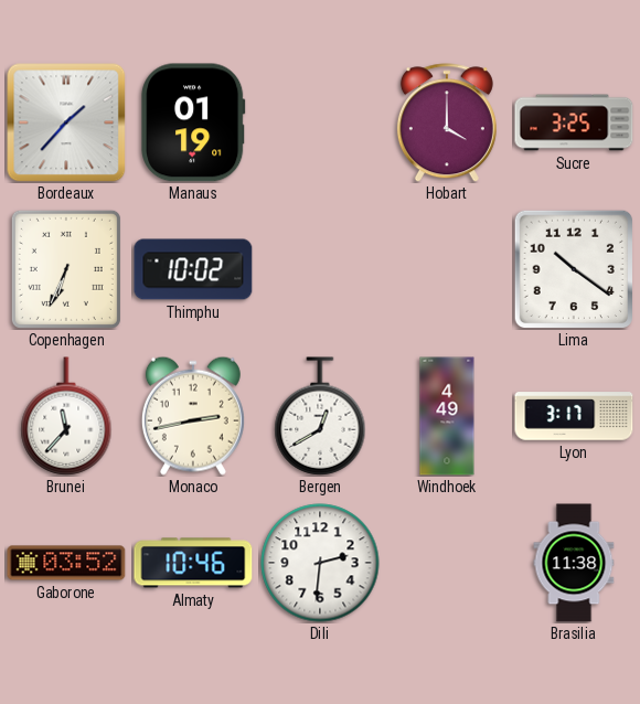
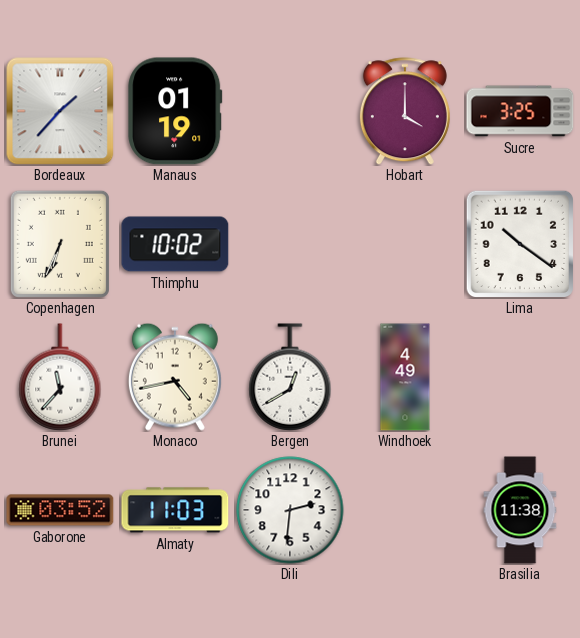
Monaco: 2:43 -> 4:43 (175, 377)
Lyon: 3:17 -> none (574, 416)
Almaty: 10:46 -> 11:03 (175, 510)
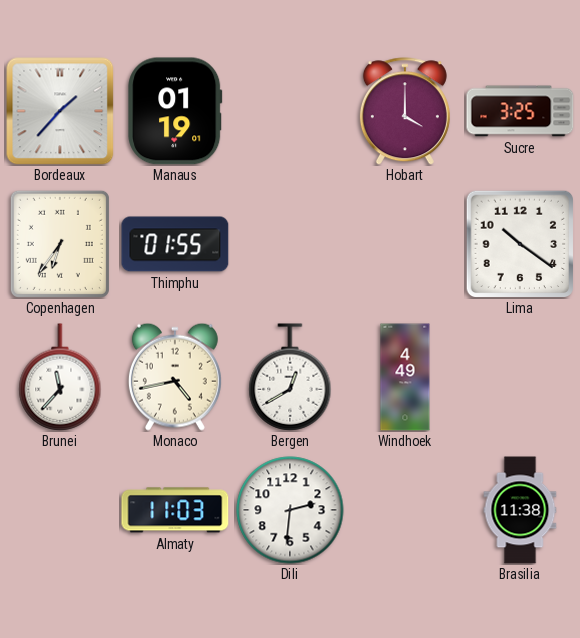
Copenhagen: 6:34 -> 6:36 (60, 244)
Thimphu: 10:02 -> 01:55 (175, 244)
Gaborone: 03:52 -> none (60, 510)
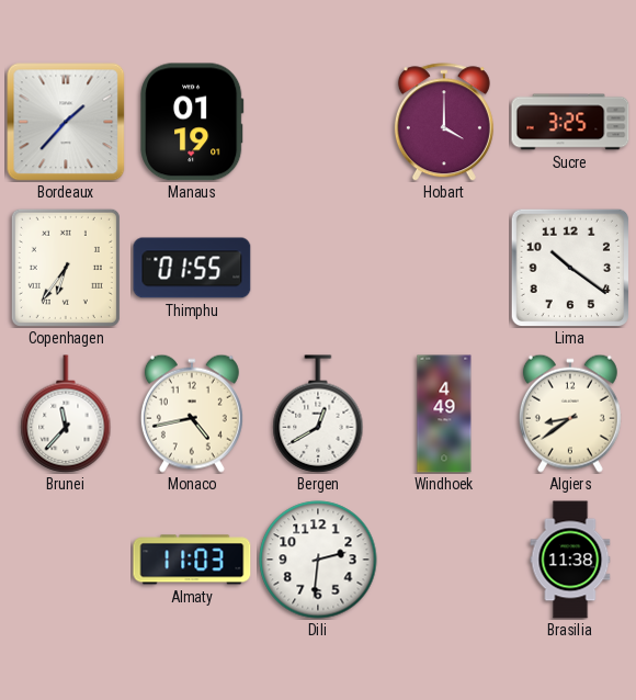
Algiers: none -> 8:39 (570, 414)
